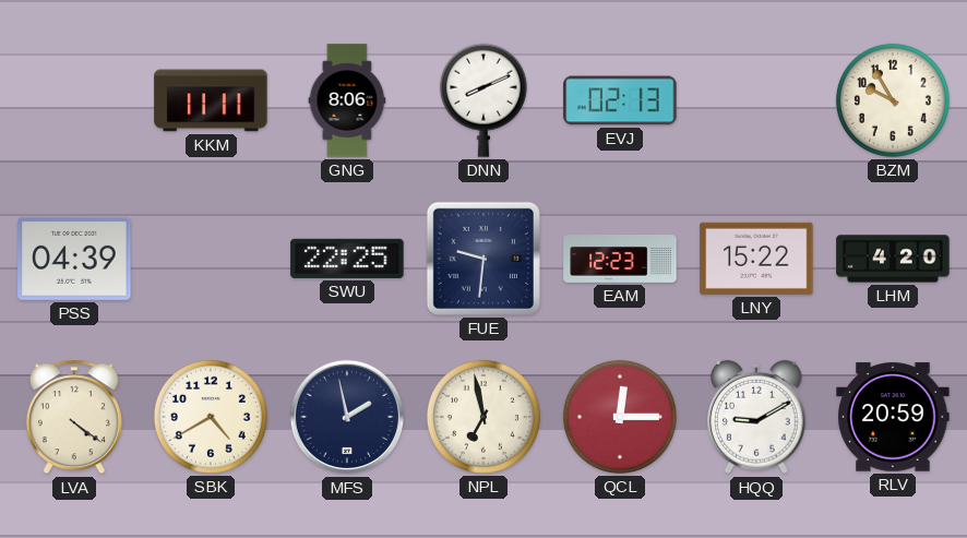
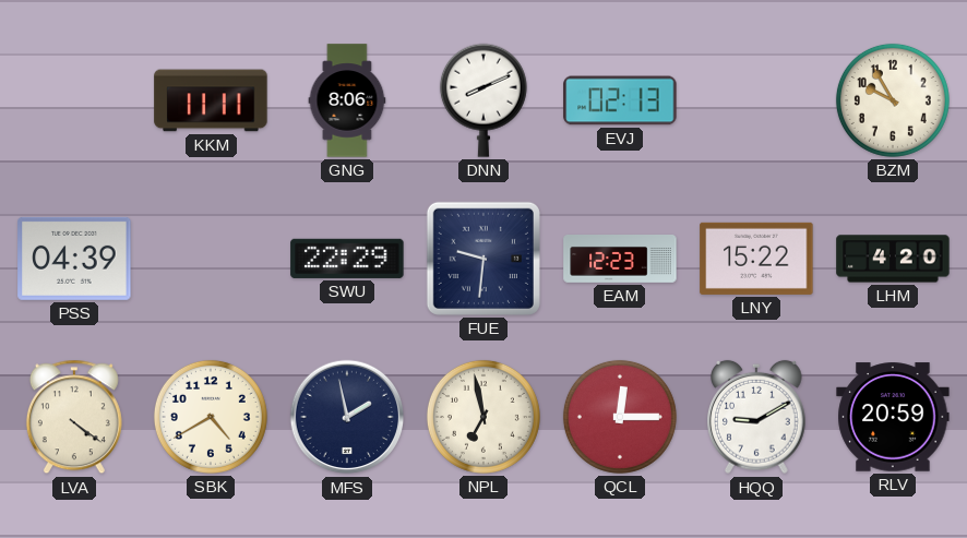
SWU: 22:25 -> 22:29 (347, 259)
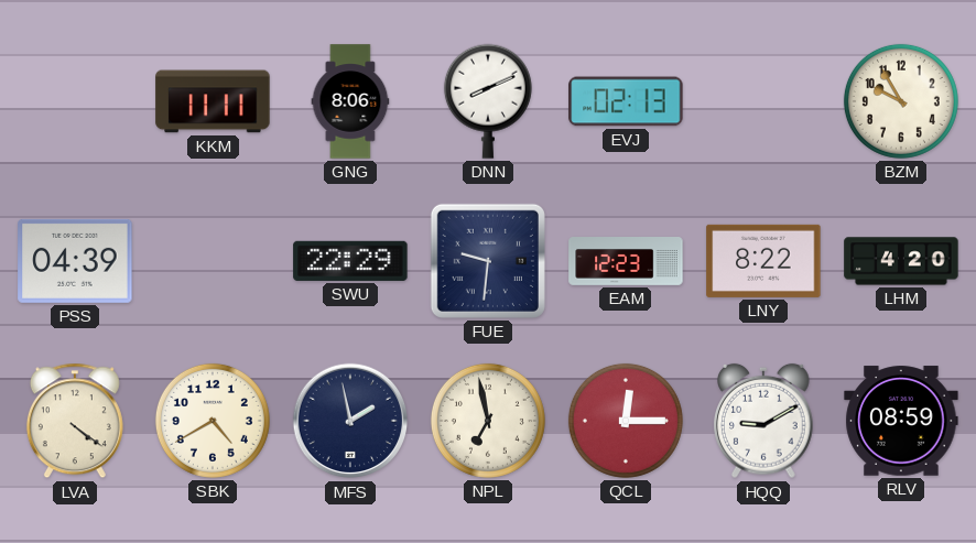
LNY: 15:22 -> 8:22 (763, 261)
RLV: 20:59 -> 08:59 (901, 421)
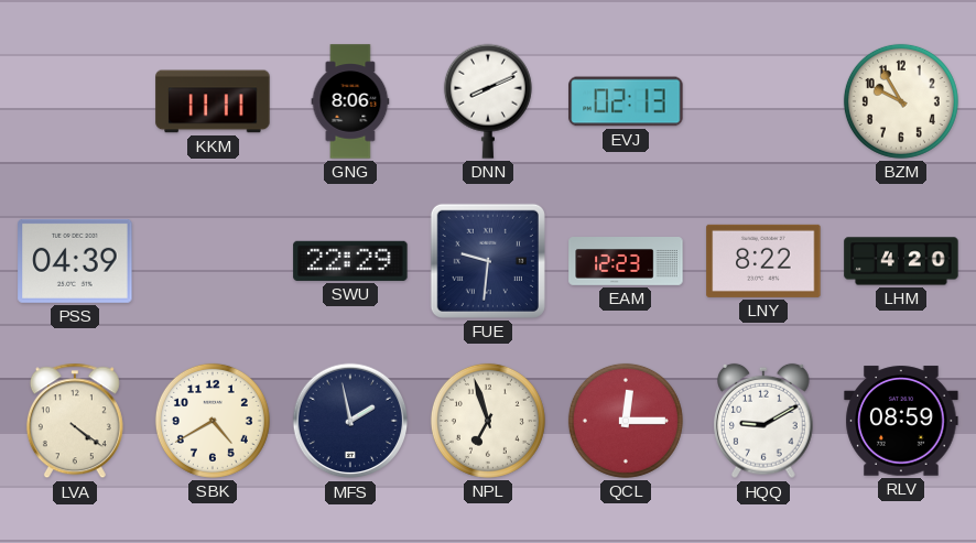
NPL: 6:58 -> 6:57 (488, 421)
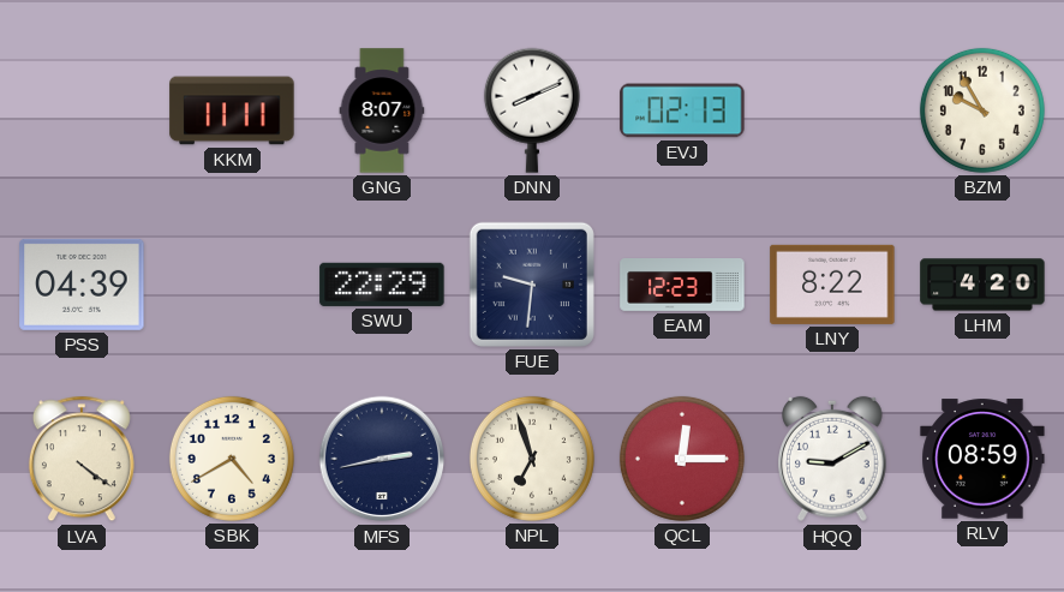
GNG: 8:06 -> 8:07 (382, 110)
MFS: 1:58 -> 2:43 (382, 459)
